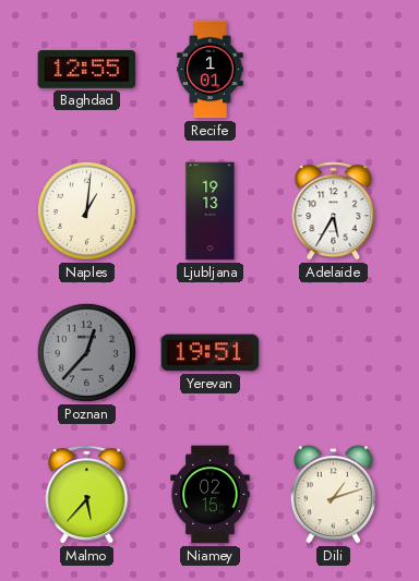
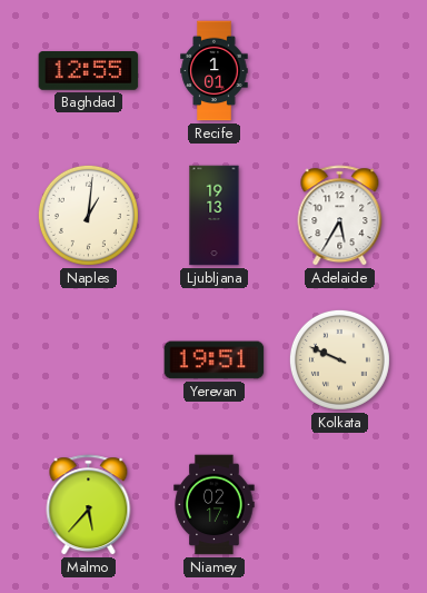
Poznan: 12:37 -> none (86, 352)
Kolkata: none -> 9:49 (339, 359)
Niamey: 02:15 -> 02:17 (215, 505)
Dili: 1:12 -> none (333, 495)
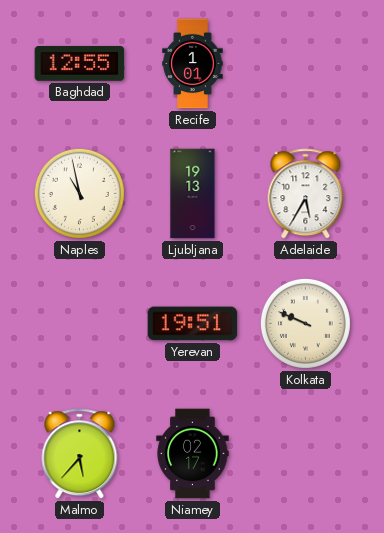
Naples: 1:01 -> 10:58 (79, 193)
